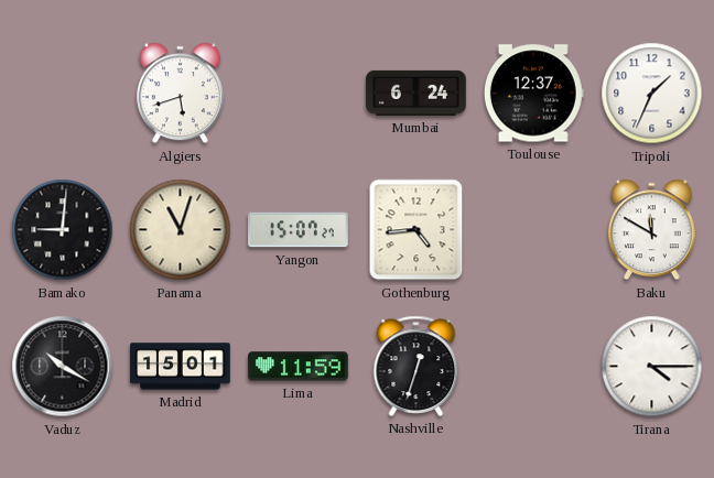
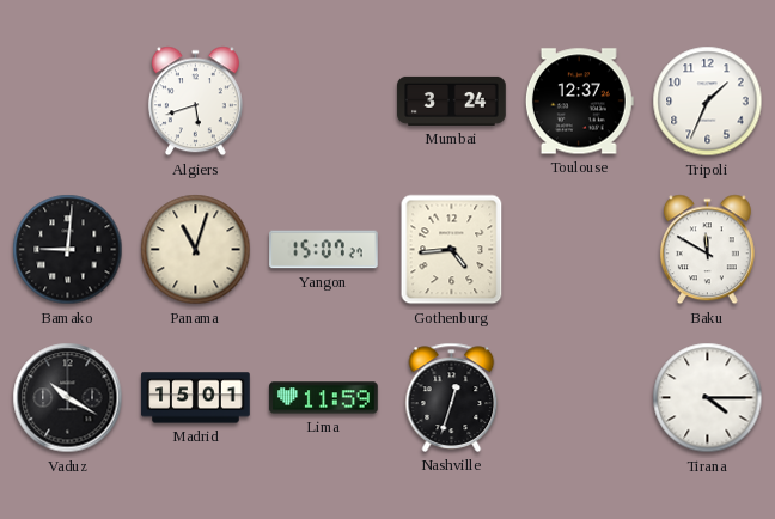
Mumbai: 6:24 -> 3:24 (452, 100)
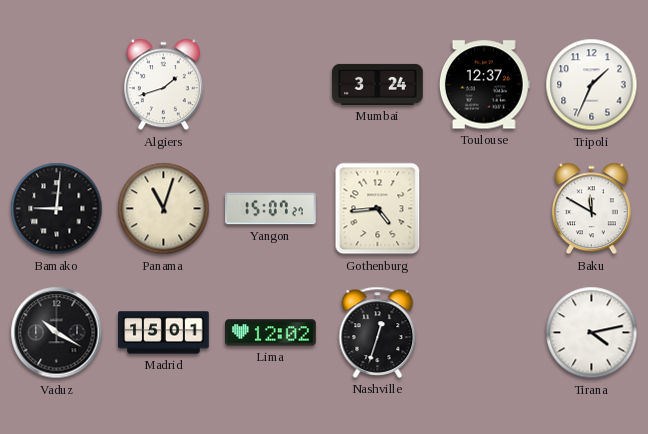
Algiers: 5:42 -> 1:42 (163, 85)
Lima: 11:59 -> 12:02 (271, 333)
Tirana: 4:15 -> 4:13 (592, 333)
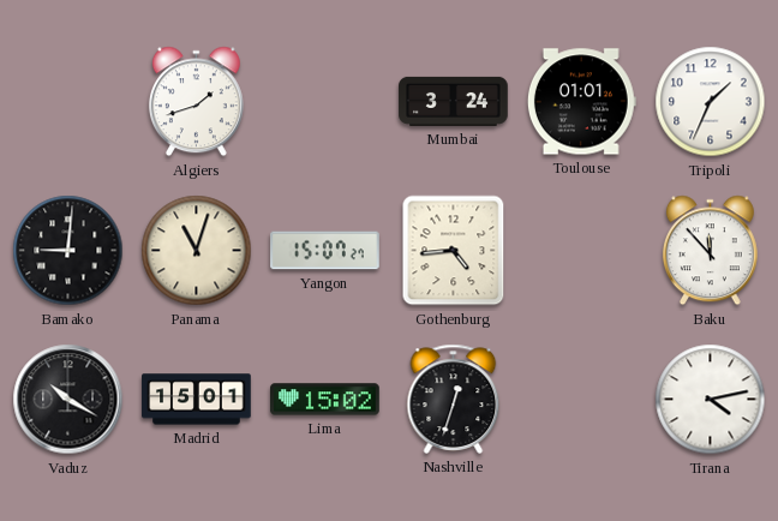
Toulouse: 12:37 -> 01:01 (581, 102)
Baku: 11:50 -> 11:53 (710, 251)
Lima: 12:02 -> 15:02 (325, 400)
